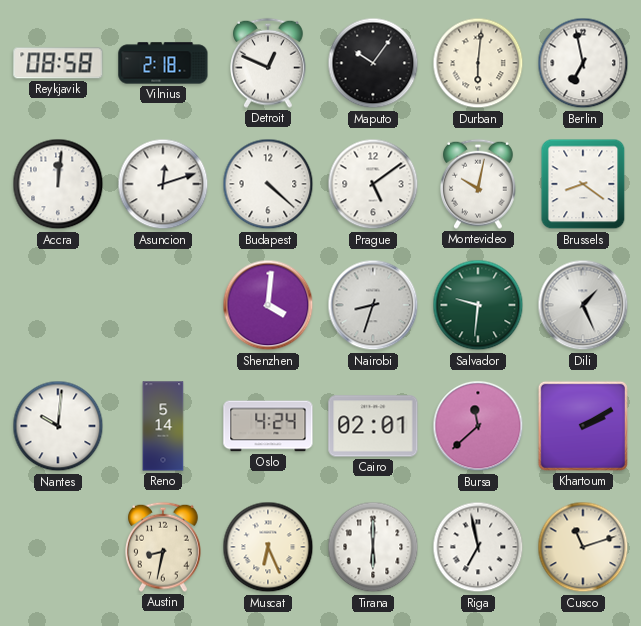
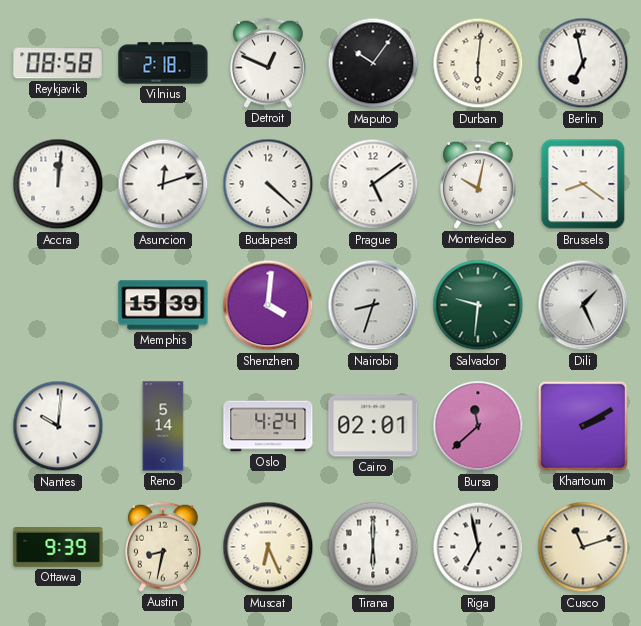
Memphis: none -> 15:39 (163, 305)
Ottawa: none -> 9:39 (58, 547)
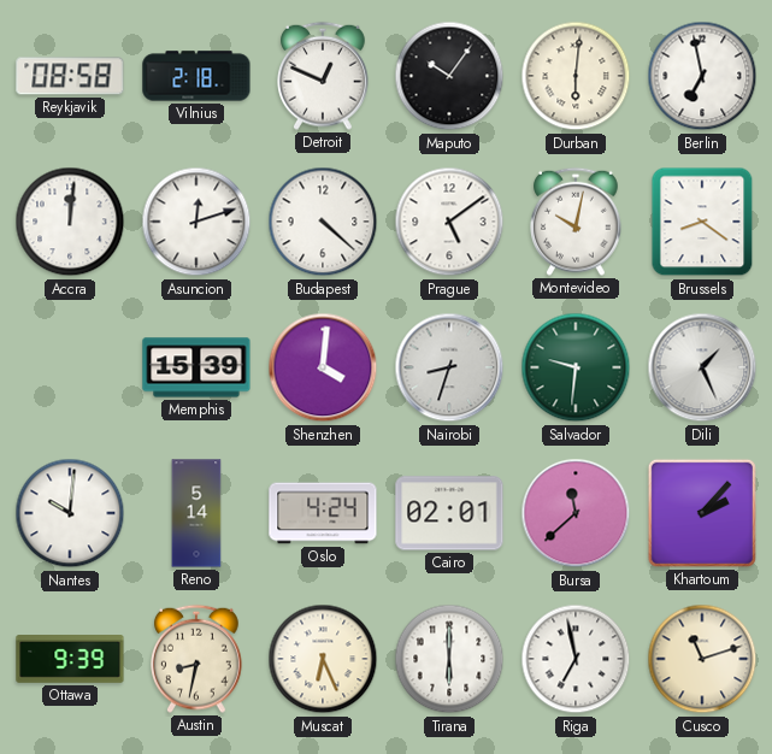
Khartoum: 2:10 -> 2:07 (702, 513)
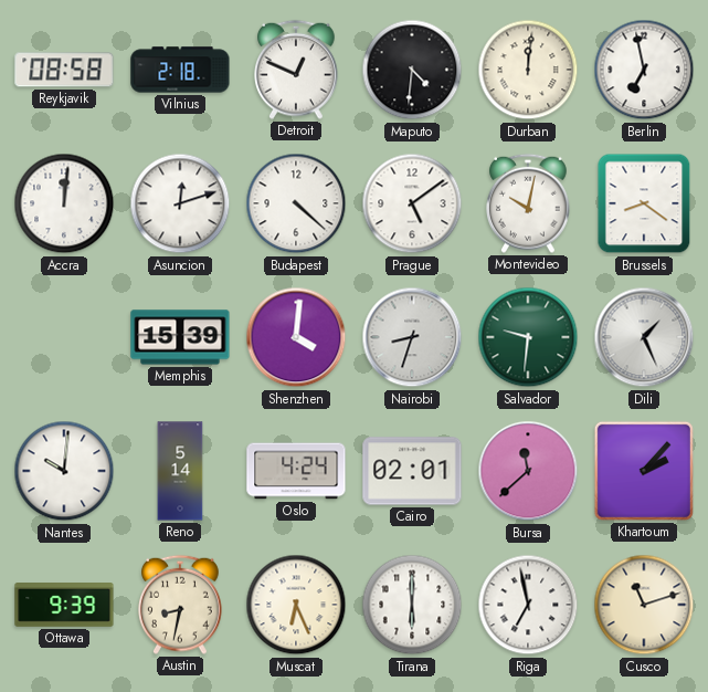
Maputo: 10:06 -> 4:31 (412, 70)
Durban: 6:01 -> 12:01 (528, 70)
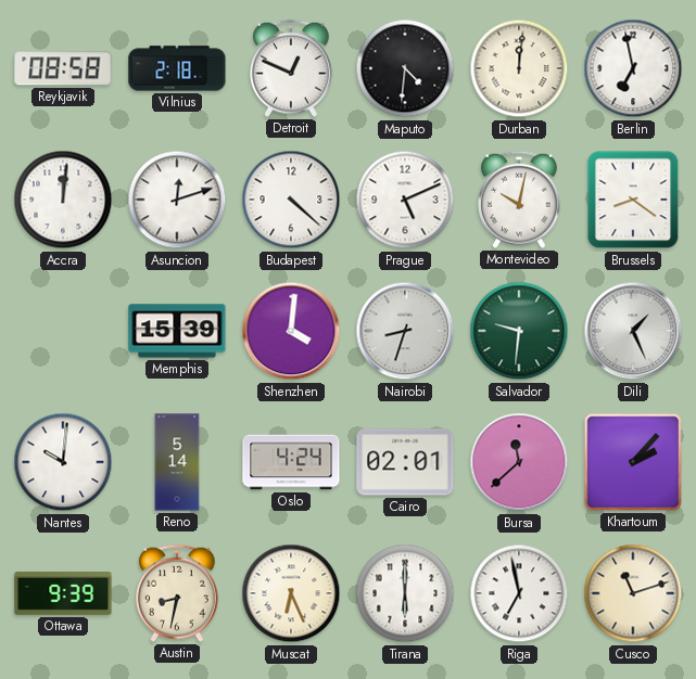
Prague: 5:09 -> 5:11 (405, 200)
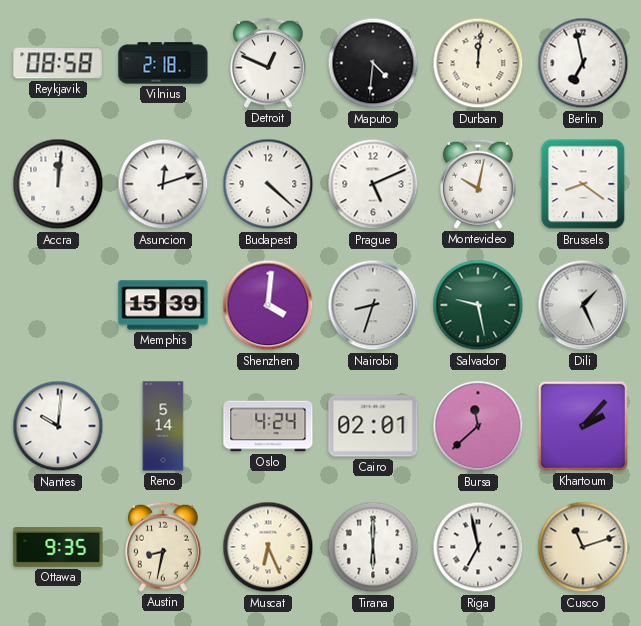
Salvador: 9:31 -> 9:28 (478, 305)
Ottawa: 9:39 -> 9:35 (58, 547)
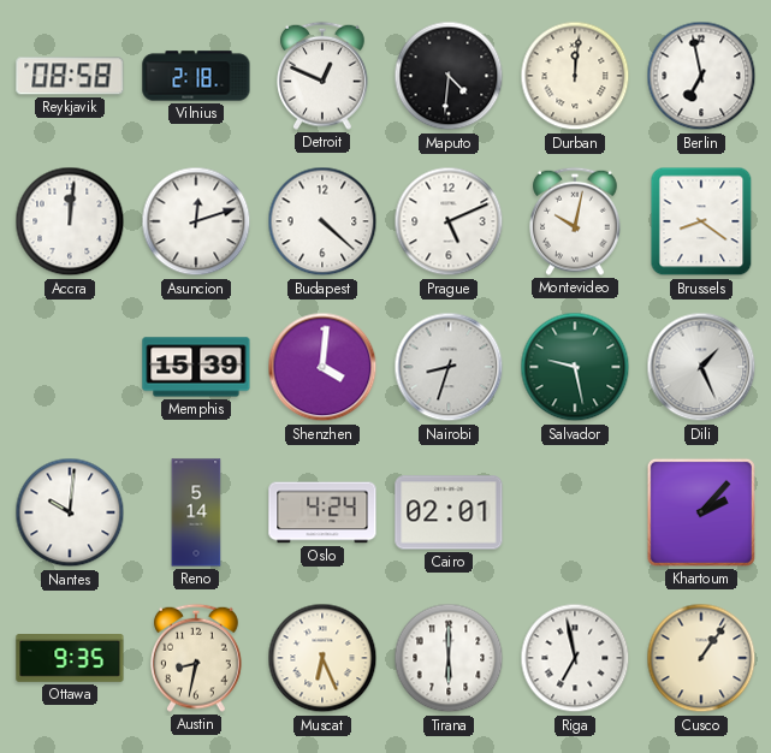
Bursa: 11:38 -> none (478, 426)
Cusco: 11:12 -> 1:06 (701, 658)
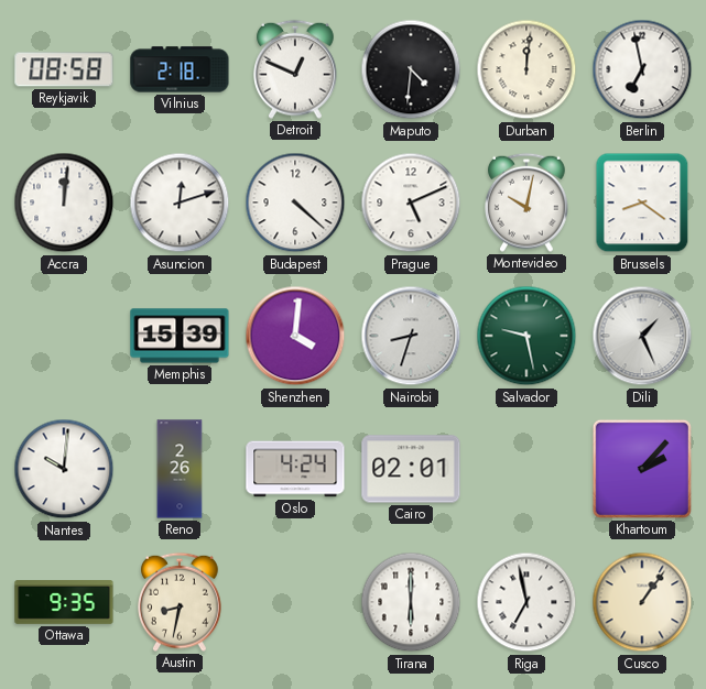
Reno: 5:14 -> 2:26 (180, 469)
Muscat: 6:26 -> none (322, 658)
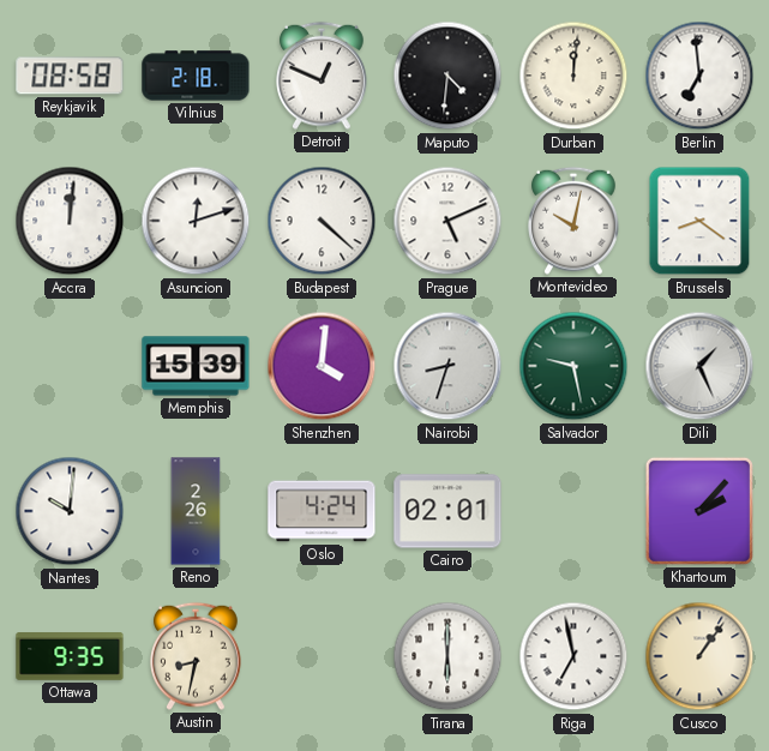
Berlin: 6:58 -> 6:59 (699, 76)
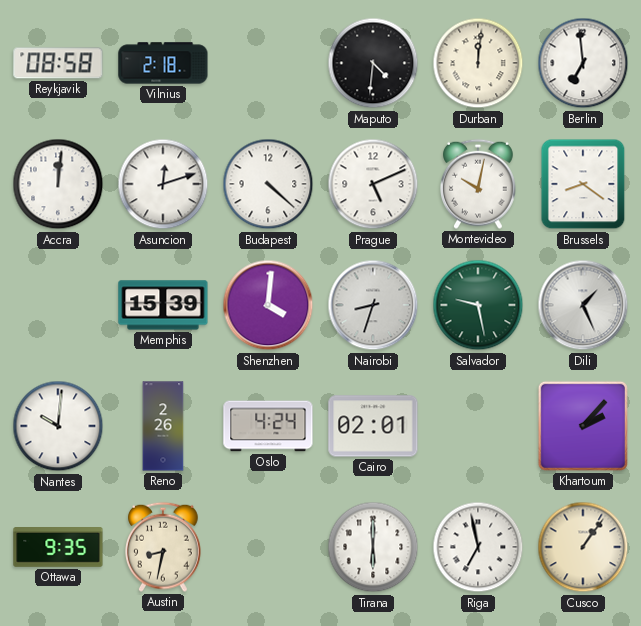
Detroit: 12:49 -> none (323, 76)
